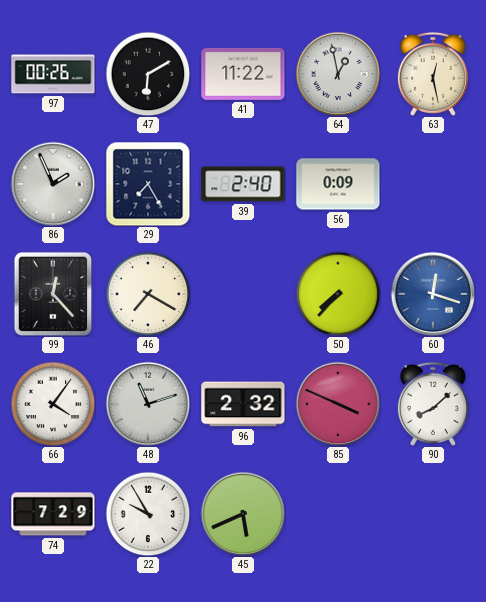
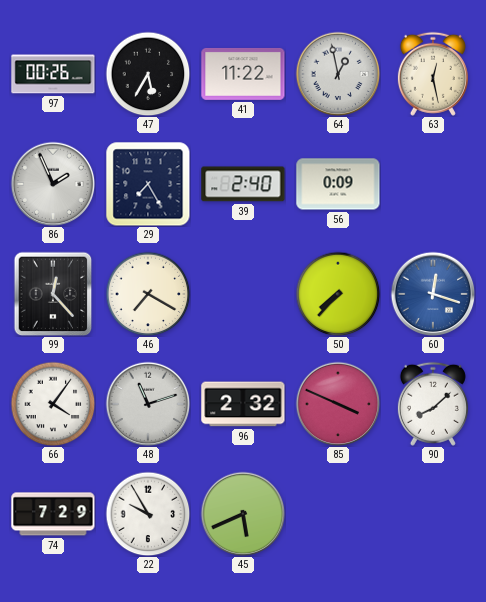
47: 6:10 -> 5:35 (148, 74)
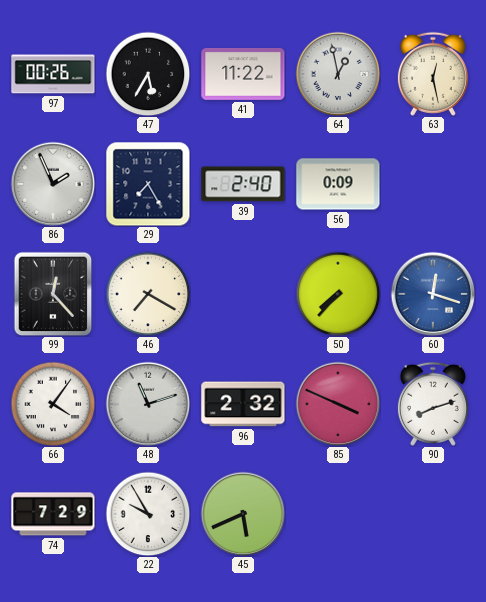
90: 8:08 -> 8:12 (433, 404)
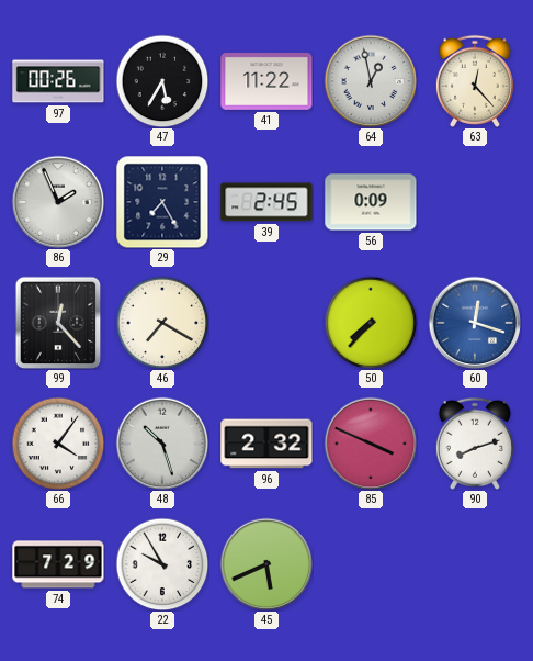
63: 12:28 -> 12:23 (475, 81)
39: 2:40 -> 2:45 (266, 202)
48: 11:12 -> 10:27 (162, 444)
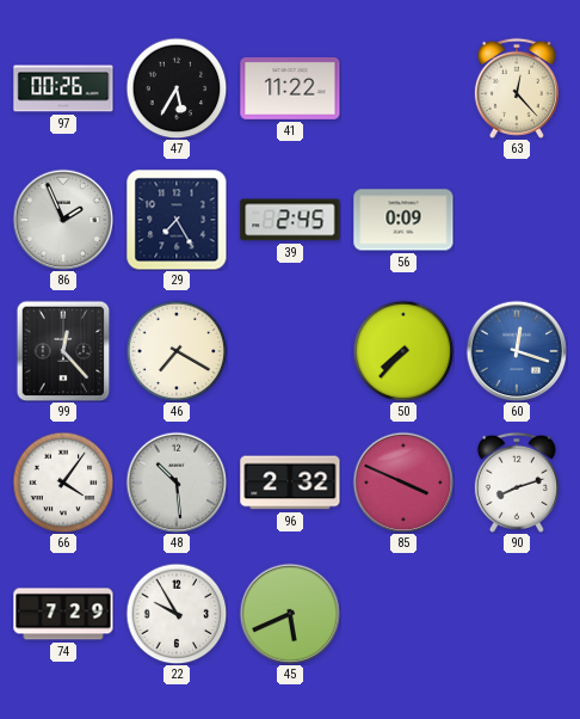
64: 12:58 -> none (371, 81)
48: 10:27 -> 10:29 (177, 483)
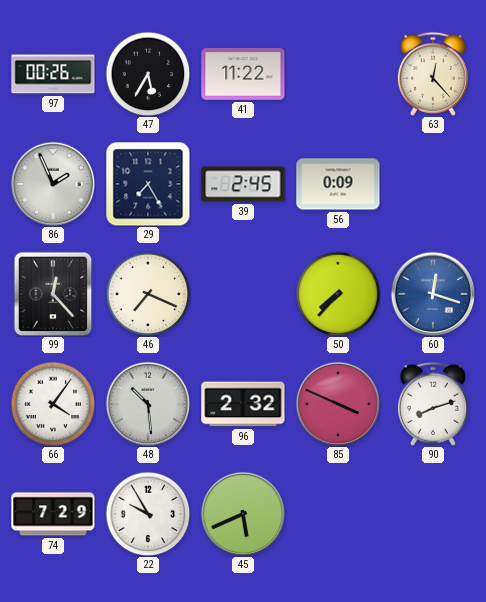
46: 7:20 -> 7:19 (148, 294)
